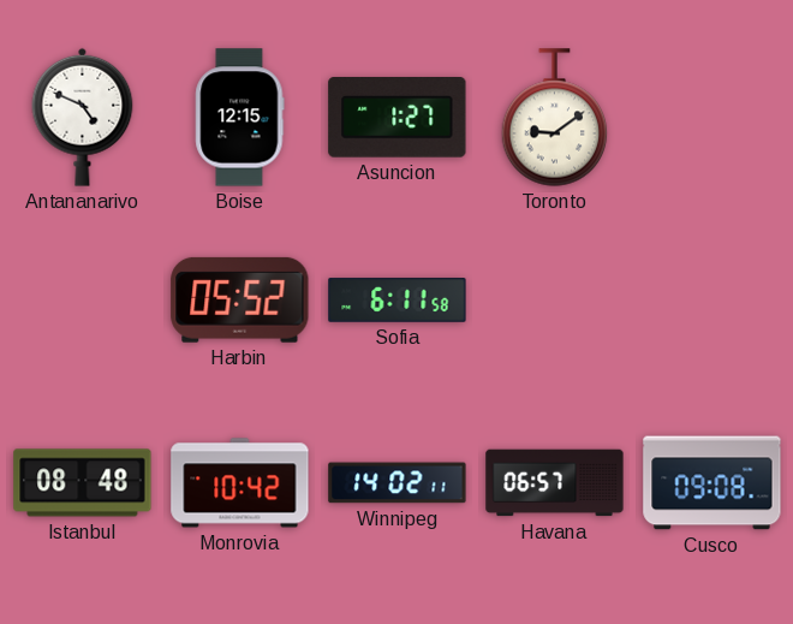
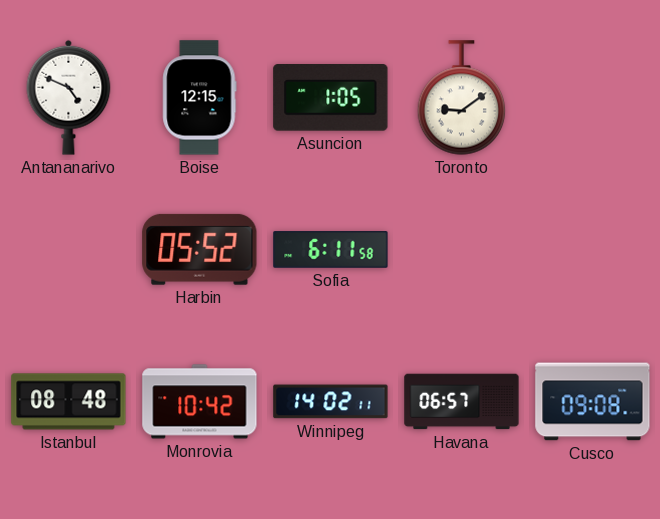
Asuncion: 1:27 -> 1:05 (331, 98)
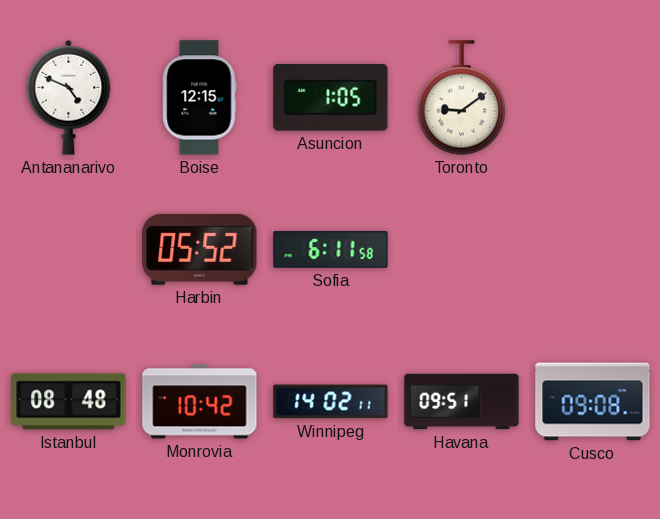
Havana: 06:57 -> 09:51 (462, 402)
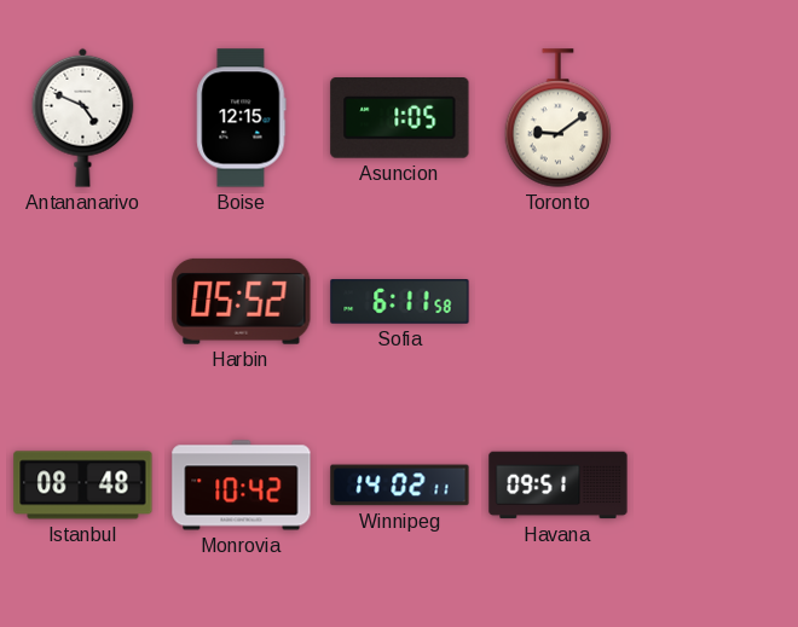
Cusco: 09:08 -> none (593, 402)
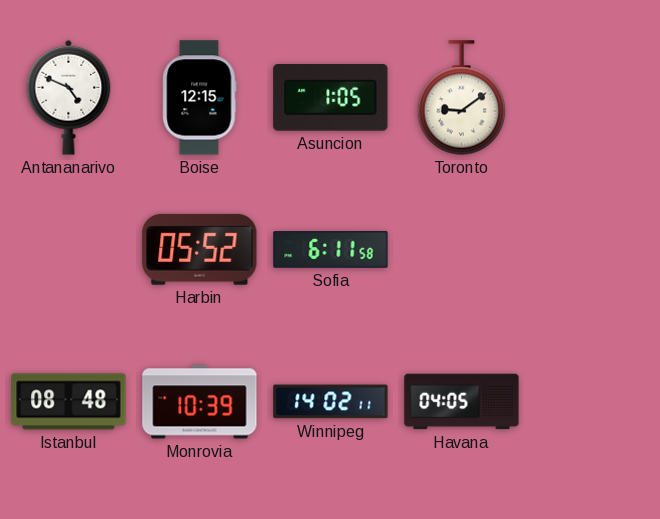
Monrovia: 10:42 -> 10:39 (200, 402)
Havana: 09:51 -> 04:05 (462, 402)
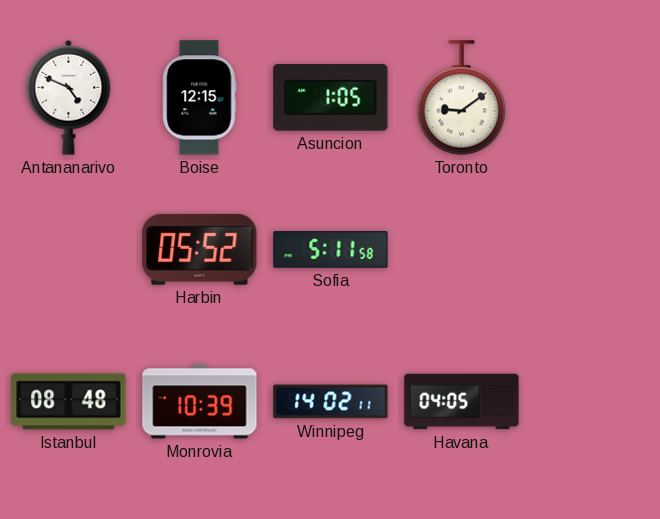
Sofia: 6:11 -> 5:11 (331, 250)
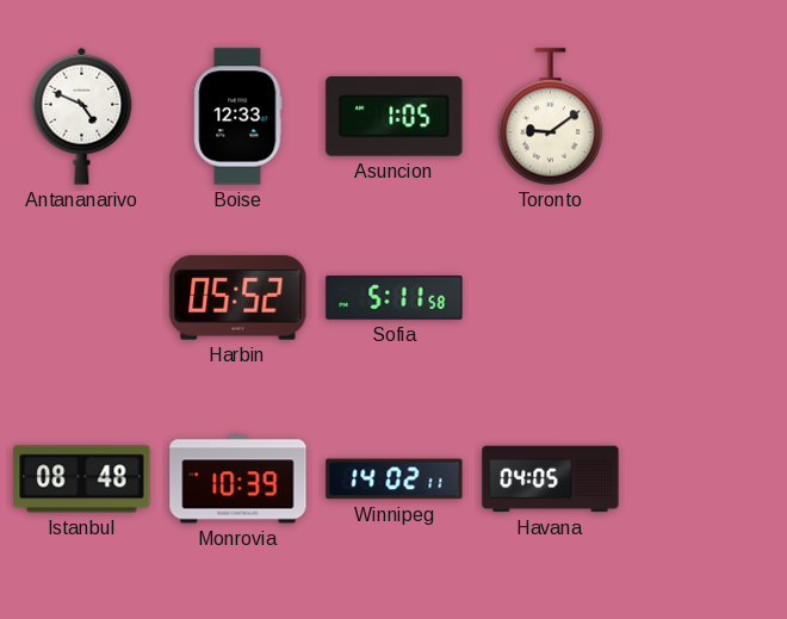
Boise: 12:15 -> 12:33 (238, 117)
